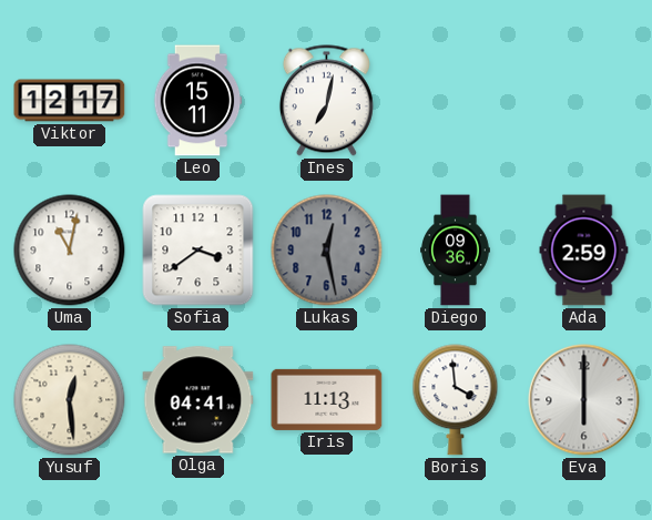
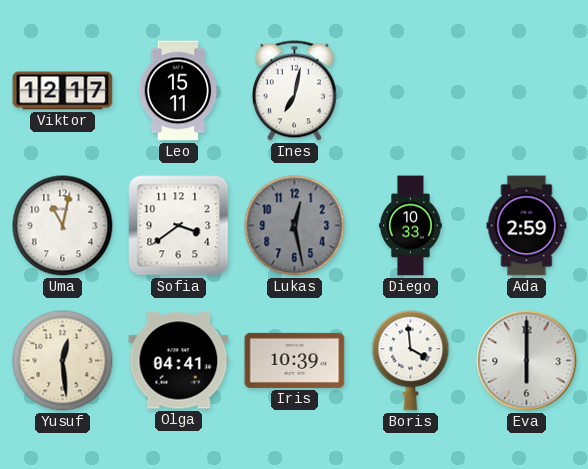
Diego: 09:36 -> 10:33 (411, 226)
Iris: 11:13 -> 10:39 (295, 360)
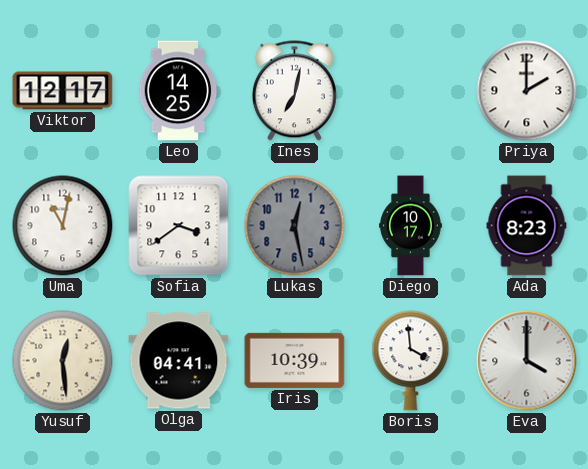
Leo: 15:11 -> 14:25 (178, 91)
Priya: none -> 2:00 (527, 91)
Diego: 10:33 -> 10:17 (411, 226)
Ada: 2:59 -> 8:23 (527, 226)
Eva: 6:00 -> 4:00 (527, 361)
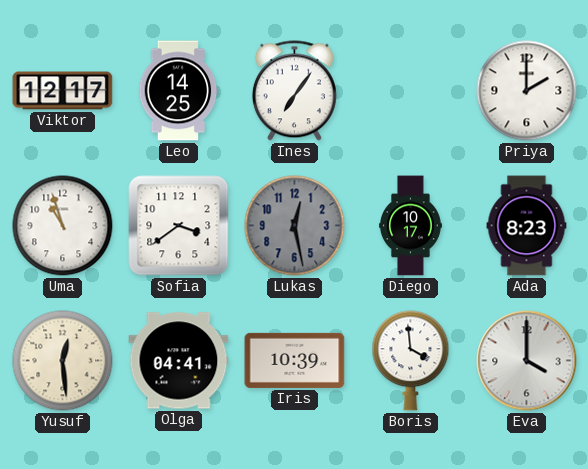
Ines: 7:02 -> 7:06 (294, 91)
Uma: 11:02 -> 10:57 (63, 226)
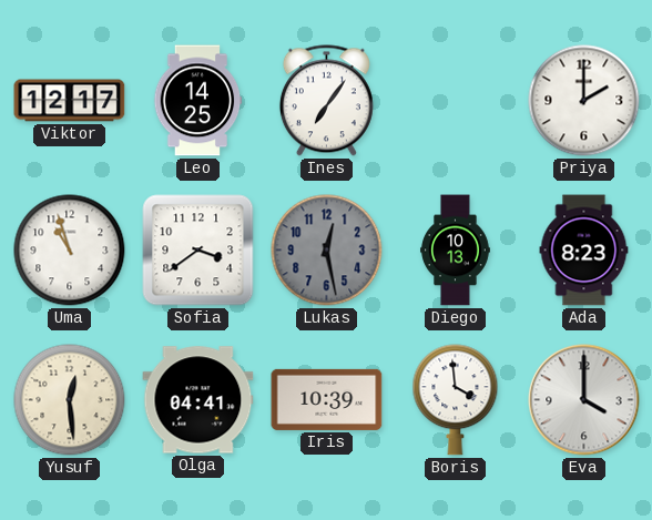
Diego: 10:17 -> 10:13 (456, 251)
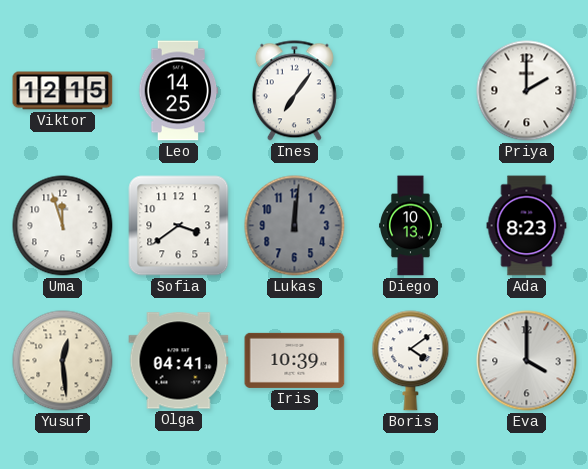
Viktor: 12:17 -> 12:15 (63, 91)
Uma: 10:57 -> 11:57 (63, 226)
Lukas: 12:28 -> 12:01 (295, 226)
Boris: 3:59 -> 4:09 (411, 361)
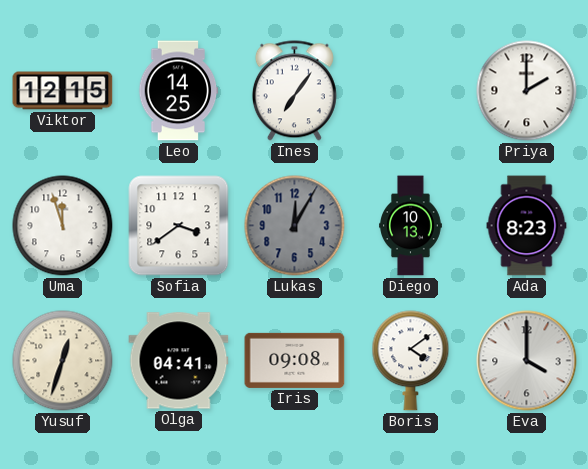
Lukas: 12:01 -> 12:05 (295, 226)
Yusuf: 12:29 -> 12:33 (63, 361)
Iris: 10:39 -> 09:08 (295, 360)
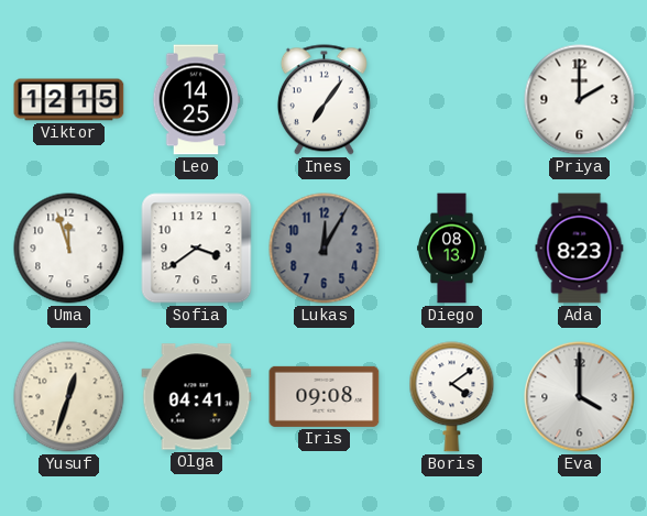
Diego: 10:13 -> 08:13 (452, 249)
